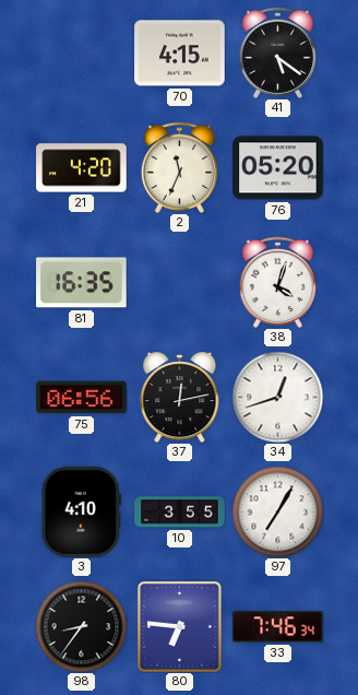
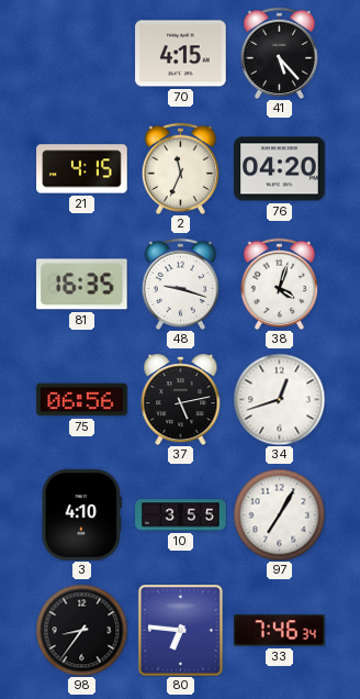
41: 5:21 -> 5:23 (279, 53)
21: 4:20 -> 4:15 (82, 169)
76: 05:20 -> 04:20 (280, 169)
48: none -> 9:18 (180, 284)
37: 12:13 -> 5:13 (181, 400)
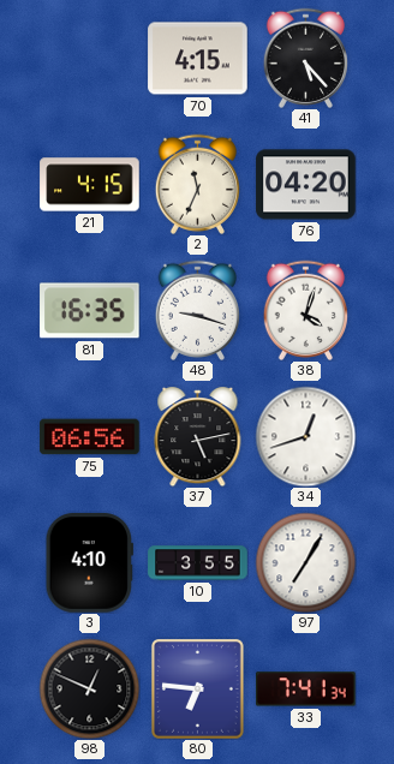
98: 8:36 -> 12:49 (89, 688)
33: 7:46 -> 7:41 (306, 690)
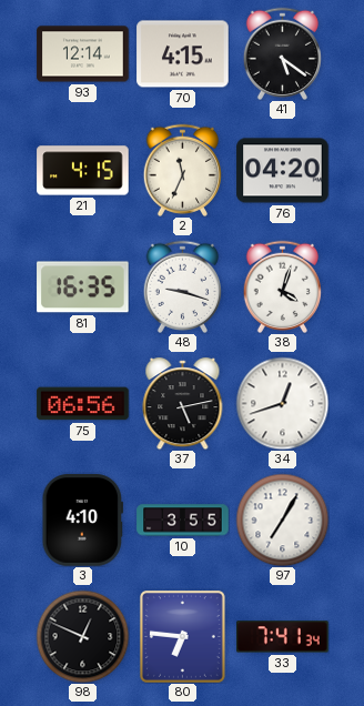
93: none -> 12:14 (83, 54)
41: 5:23 -> 5:21 (282, 53)
